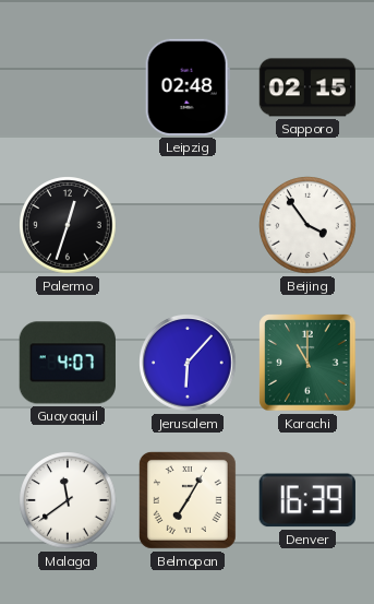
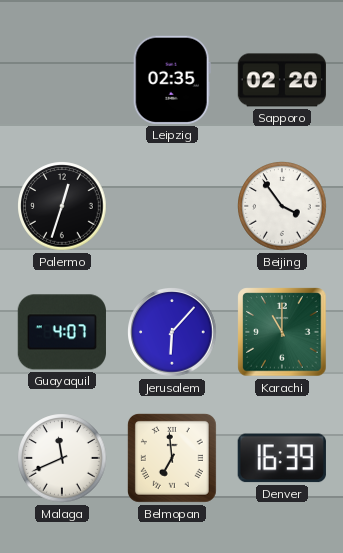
Leipzig: 02:48 -> 02:35 (172, 80)
Sapporo: 02:15 -> 02:20 (281, 80)
Malaga: 11:39 -> 11:41 (62, 458)
Belmopan: 7:05 -> 6:59 (172, 458)
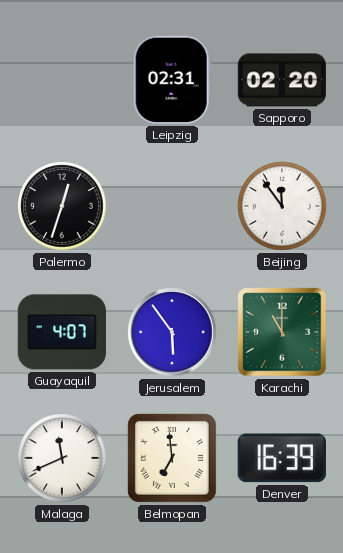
Leipzig: 02:35 -> 02:31 (172, 80)
Beijing: 3:54 -> 11:54 (282, 206)
Jerusalem: 6:07 -> 5:54 (172, 332)
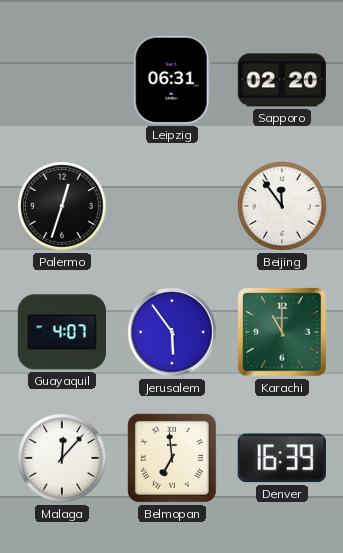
Leipzig: 02:31 -> 06:31 (172, 80)
Malaga: 11:41 -> 12:07 (62, 458)
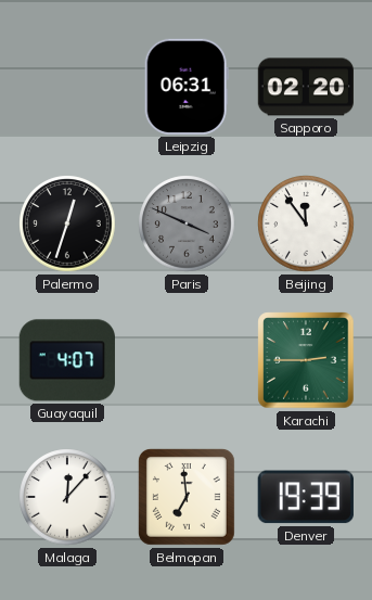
Paris: none -> 3:49 (187, 224)
Jerusalem: 5:54 -> none (172, 332)
Karachi: 11:00 -> 2:45 (306, 360)
Denver: 16:39 -> 19:39 (306, 497)
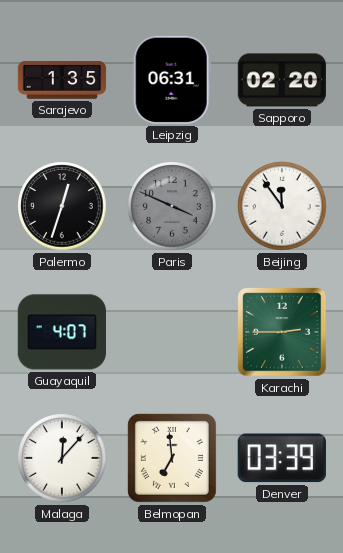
Sarajevo: none -> 1:35 (62, 80)
Denver: 19:39 -> 03:39 (282, 458)
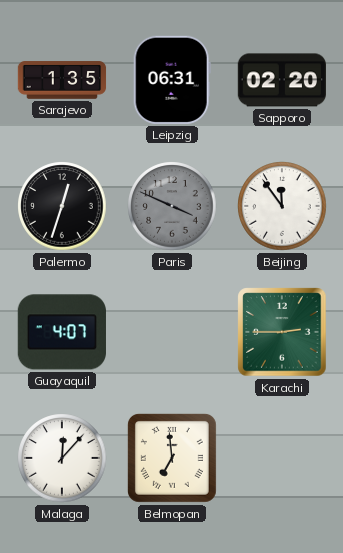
Denver: 03:39 -> none (282, 458)
